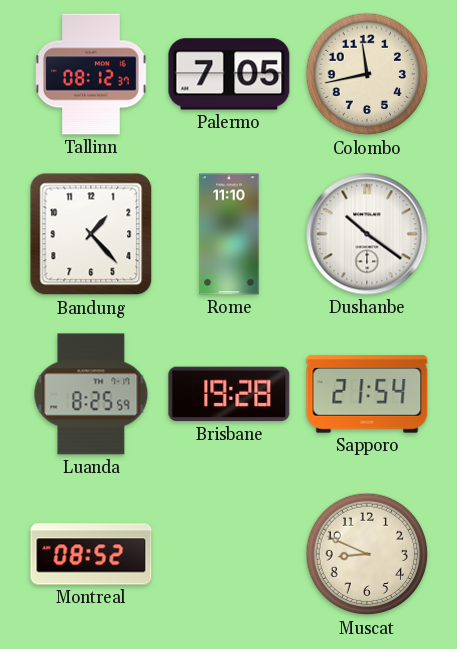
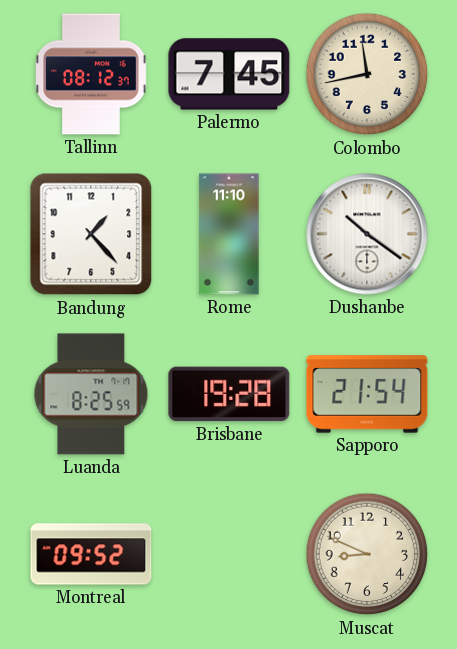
Palermo: 7:05 -> 7:45 (229, 74)
Montreal: 08:52 -> 09:52 (91, 554)
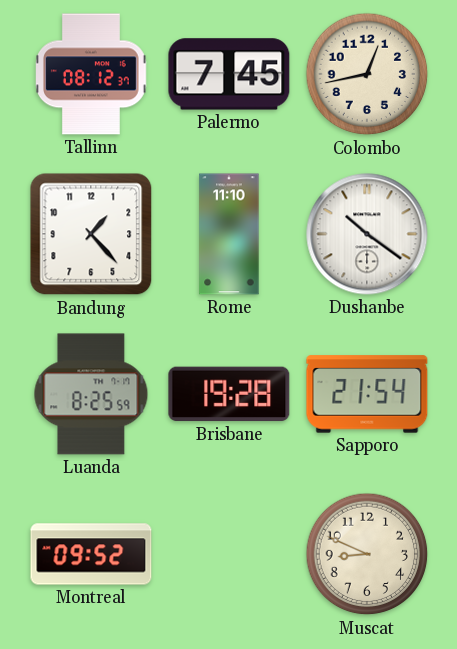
Colombo: 11:43 -> 12:43 (367, 74)
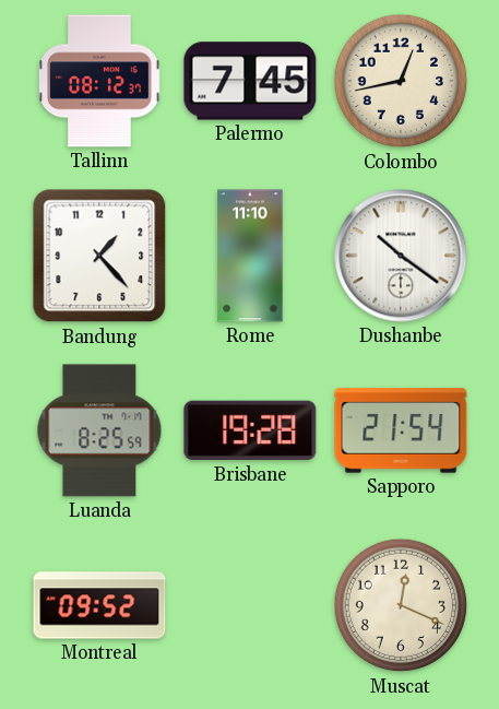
Muscat: 8:49 -> 12:19 (401, 605)
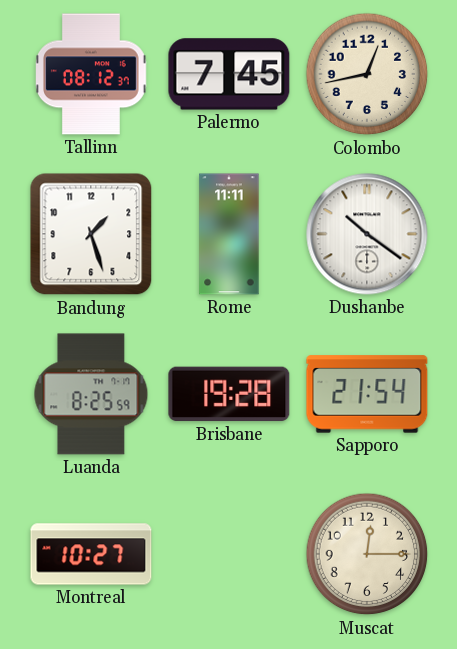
Bandung: 1:23 -> 1:27 (91, 234)
Rome: 11:10 -> 11:11 (229, 234)
Montreal: 09:52 -> 10:27 (91, 554)
Muscat: 12:19 -> 12:15 (367, 554)
